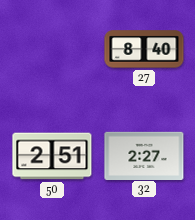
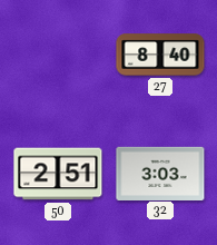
32: 2:27 -> 3:03 (160, 173)
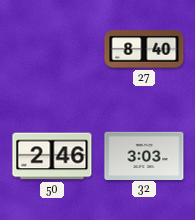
50: 2:51 -> 2:46 (52, 156)
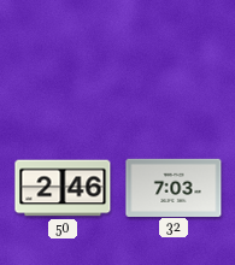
27: 8:40 -> none (144, 49)
32: 3:03 -> 7:03 (174, 187)
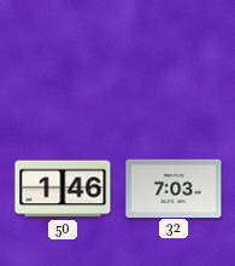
50: 2:46 -> 1:46 (63, 189)
